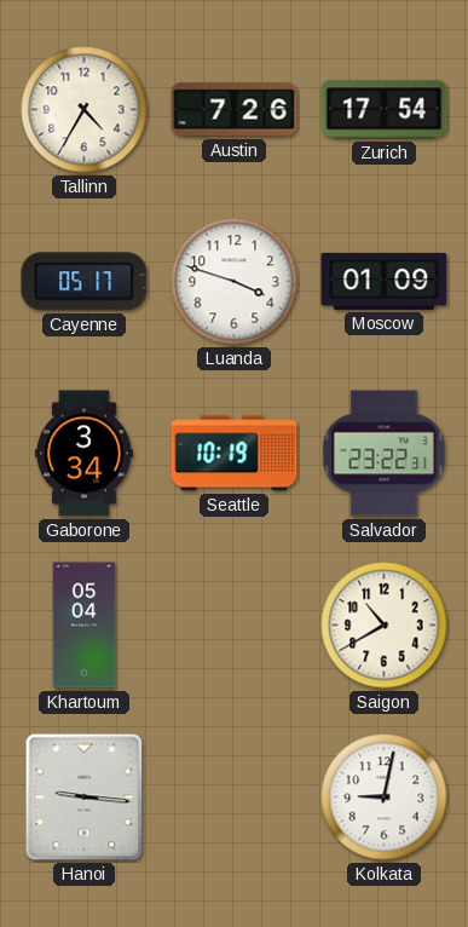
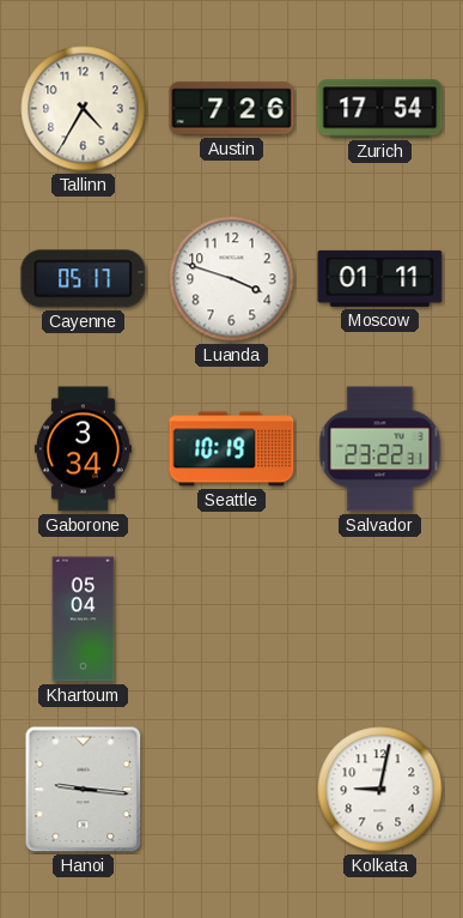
Moscow: 01:09 -> 01:11 (380, 278)
Saigon: 10:40 -> none (385, 626)
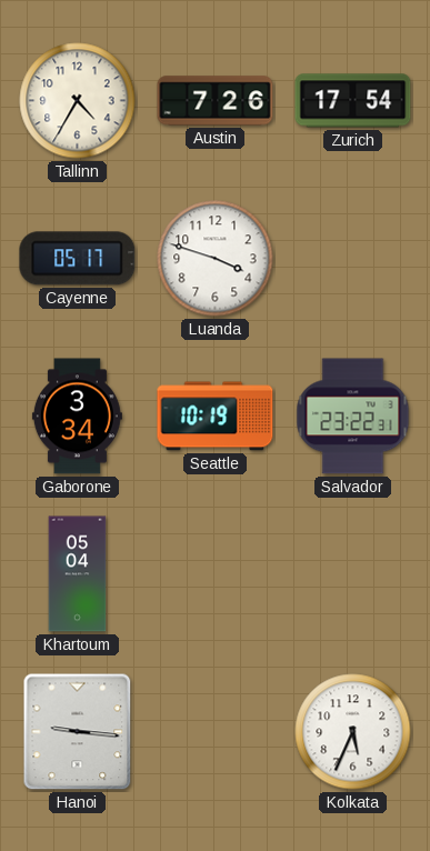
Moscow: 01:11 -> none (380, 278)
Kolkata: 9:02 -> 5:34 (353, 732)
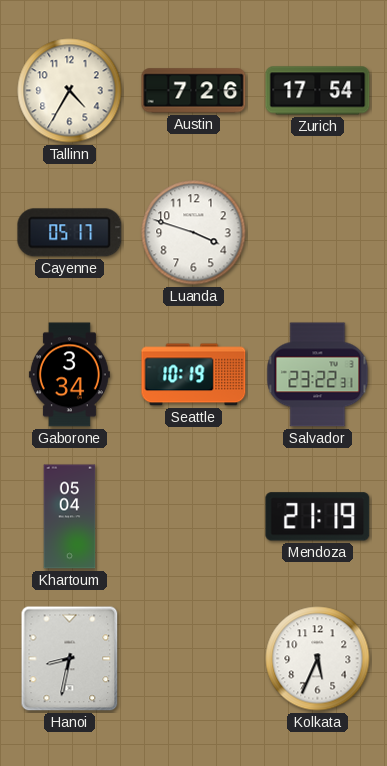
Mendoza: none -> 21:19 (318, 517)
Hanoi: 9:16 -> 8:32 (70, 659)
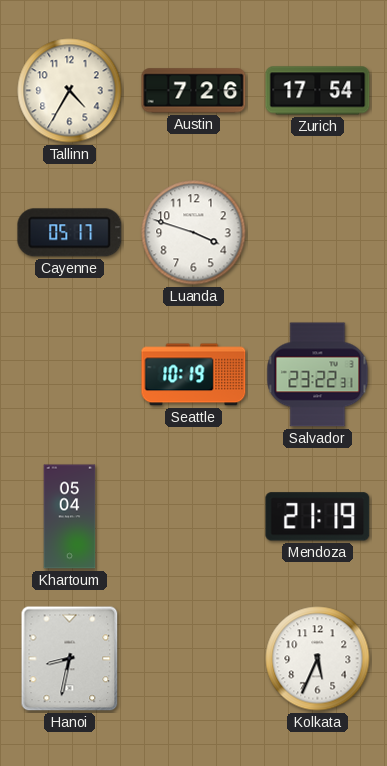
Gaborone: 3:34 -> none (69, 375)
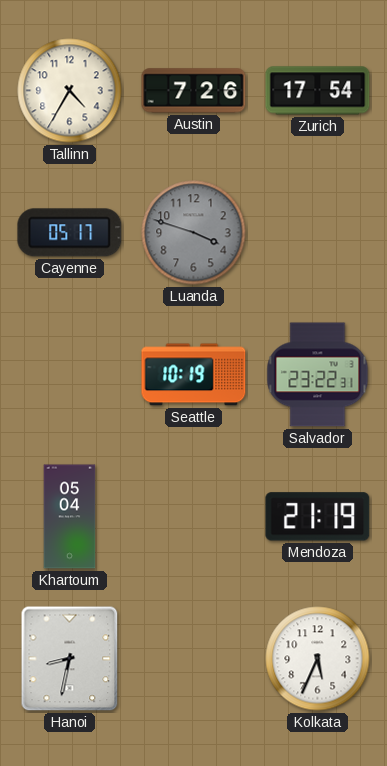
Luanda dial: white -> grey (194, 233)
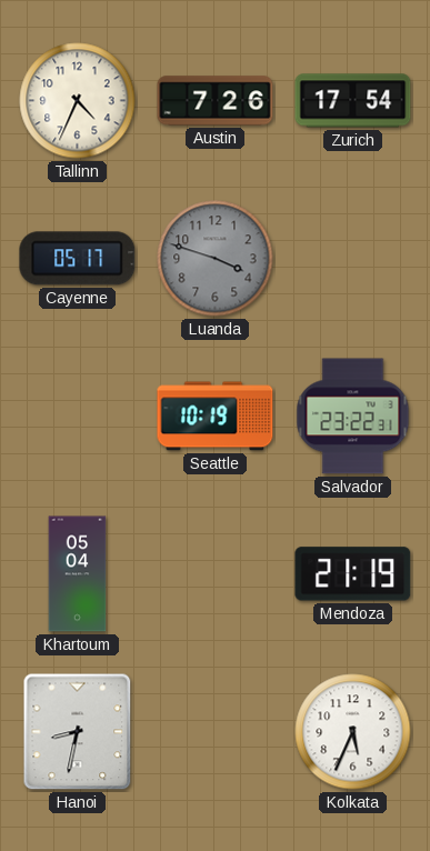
Tallinn: 4:35 -> 4:34 (78, 101)
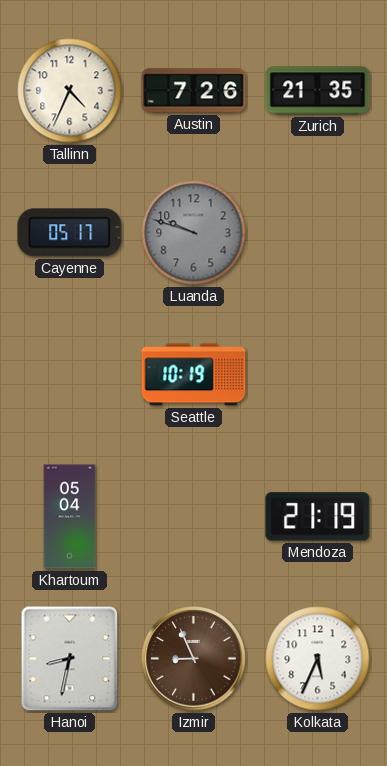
Zurich: 17:54 -> 21:35 (318, 91)
Luanda: 3:48 -> 9:48 (194, 233)
Salvador: 23:22 -> none (353, 417)
Izmir: none -> 8:56 (194, 659)
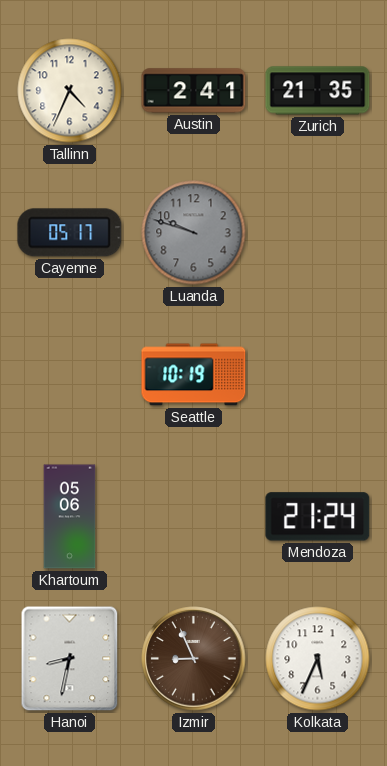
Austin: 7:26 -> 2:41 (194, 91)
Khartoum: 05:04 -> 05:06 (70, 517)
Mendoza: 21:19 -> 21:24 (318, 517)
